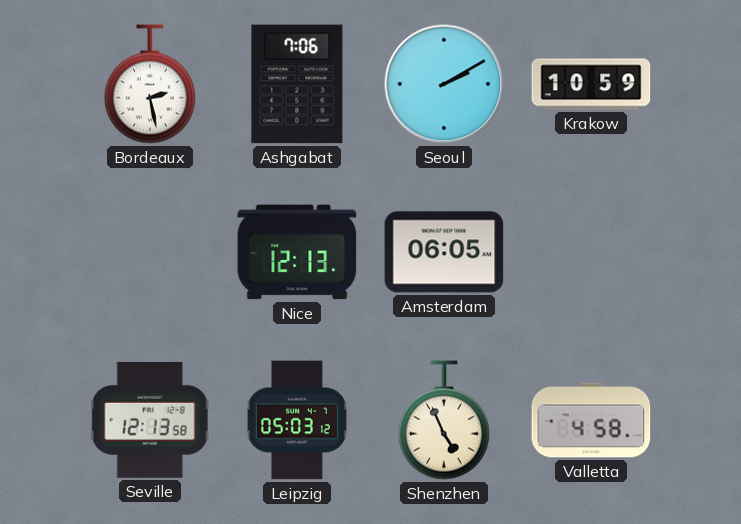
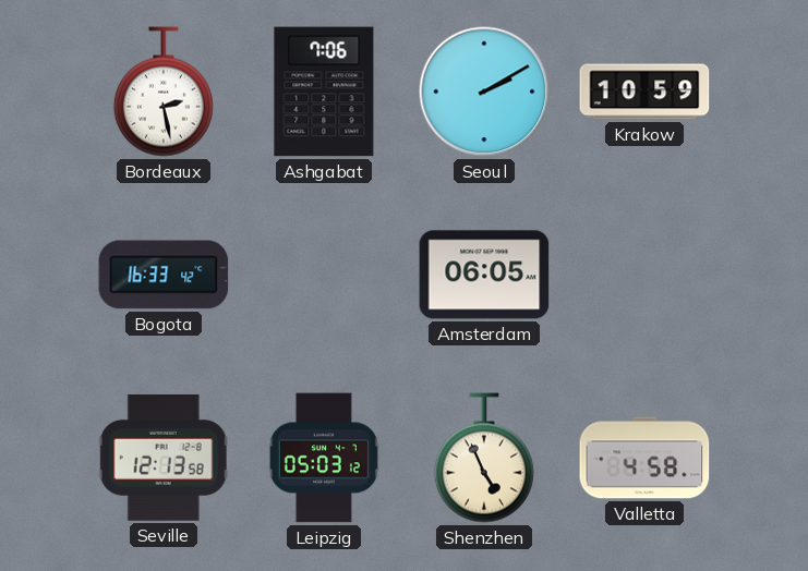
Bogota: none -> 16:33 (164, 275)
Nice: 12:13 -> none (297, 252)
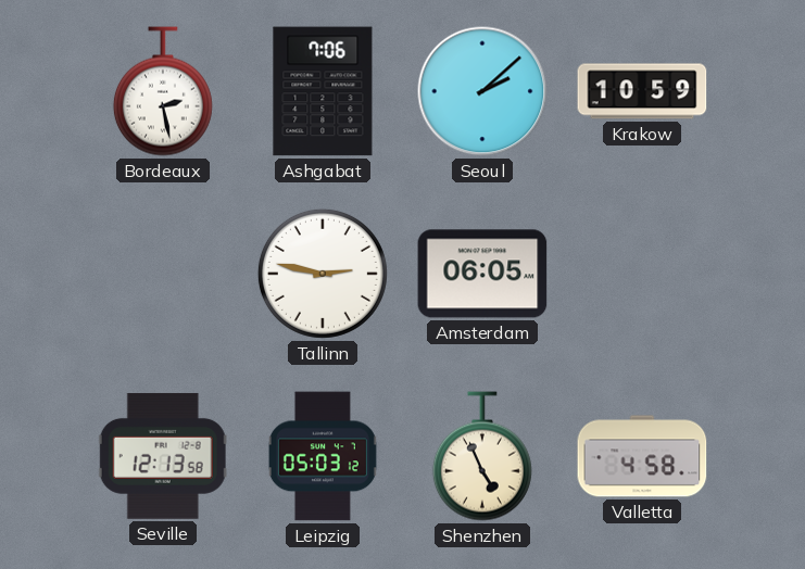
Seoul: 2:10 -> 2:08 (482, 91)
Bogota: 16:33 -> none (164, 275)
Tallinn: none -> 2:47 (323, 274)
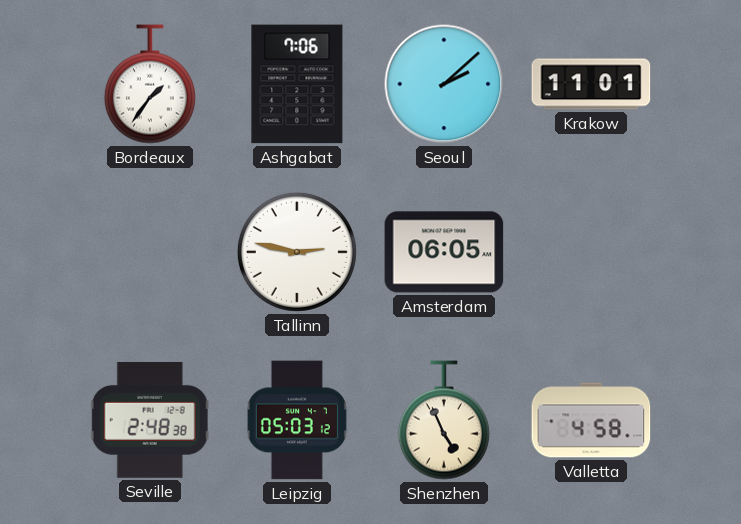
Bordeaux: 2:28 -> 1:36 (150, 84)
Krakow: 10:59 -> 11:01 (591, 84)
Seville: 12:13 -> 2:48 (150, 420)
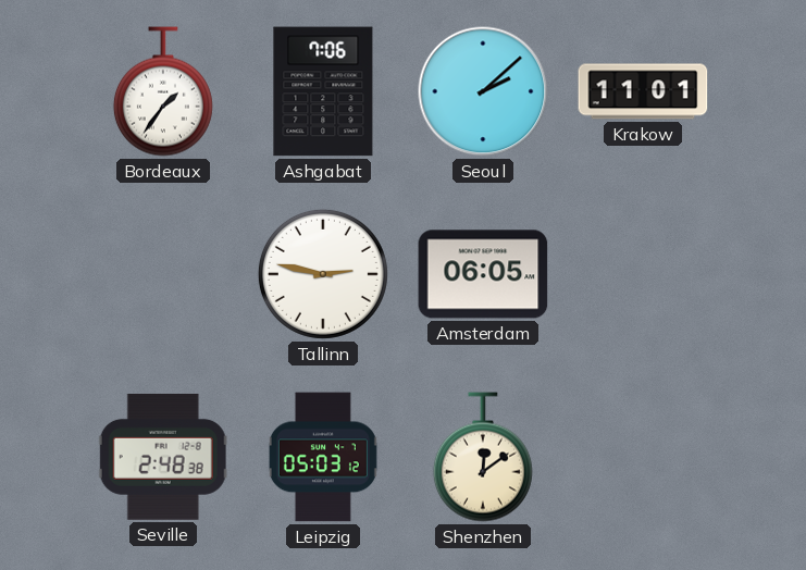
Shenzhen: 4:56 -> 12:09 (483, 457)
Valletta: 4:58 -> none (591, 420)
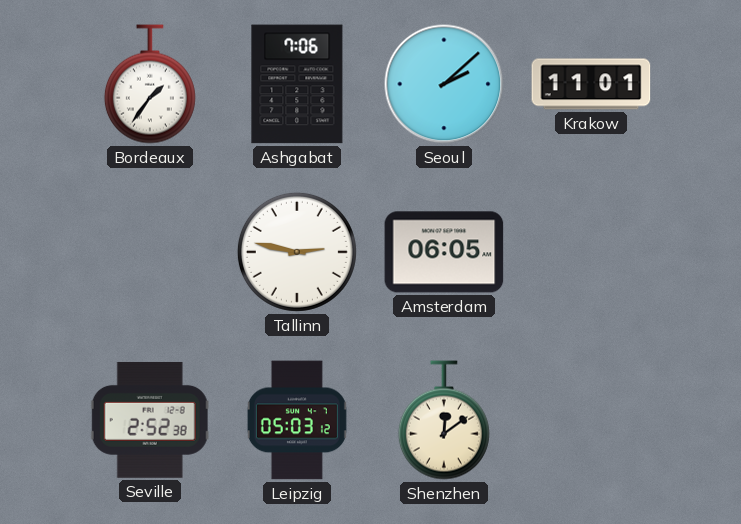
Seville: 2:48 -> 2:52 (150, 420)
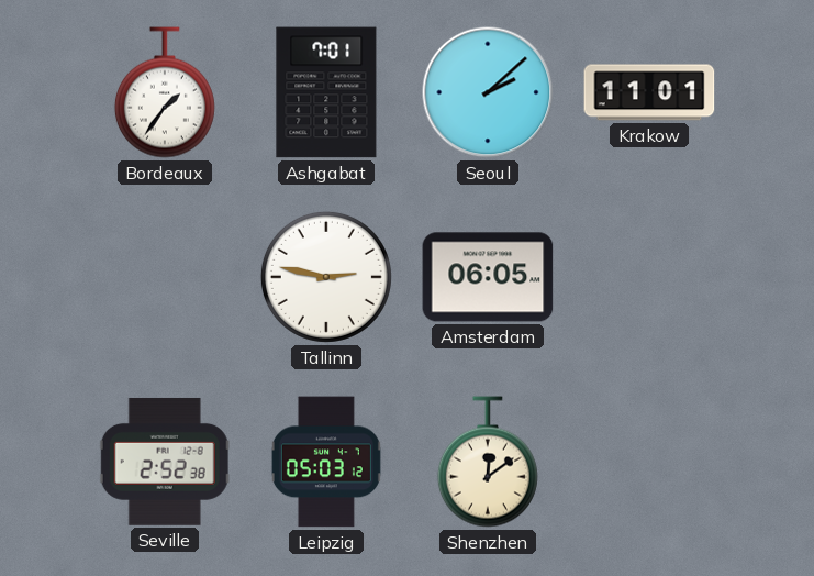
Ashgabat: 7:06 -> 7:01 (326, 92)
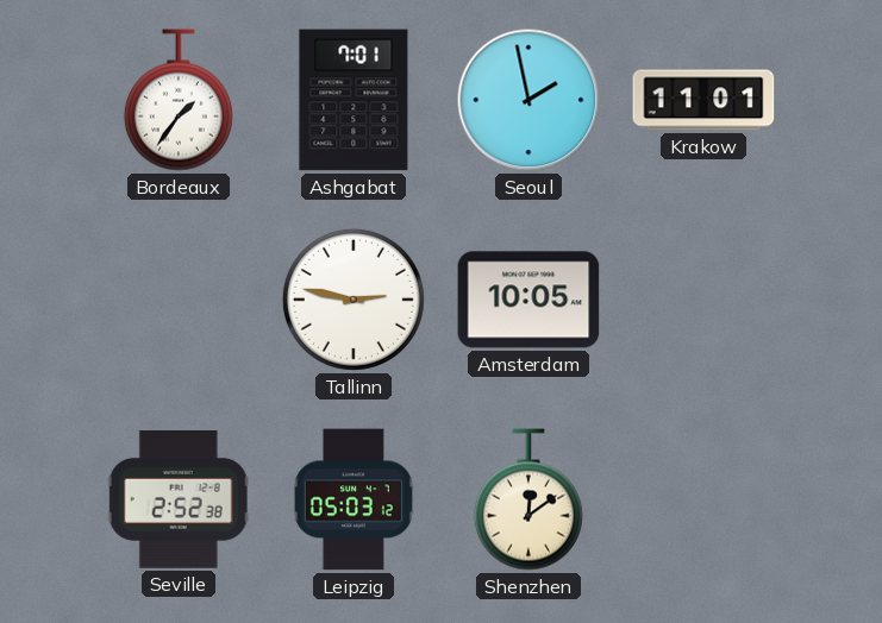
Seoul: 2:08 -> 1:58 (528, 100)
Amsterdam: 06:05 -> 10:05 (528, 300)
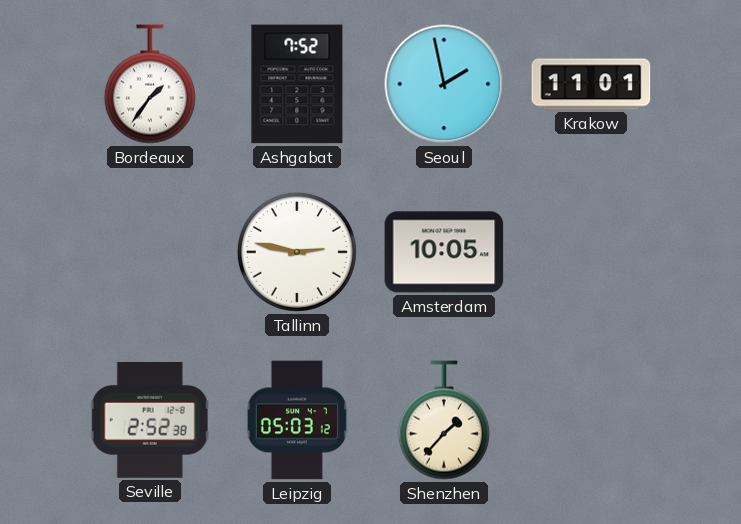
Ashgabat: 7:01 -> 7:52 (297, 84)
Shenzhen: 12:09 -> 1:37 (444, 420)
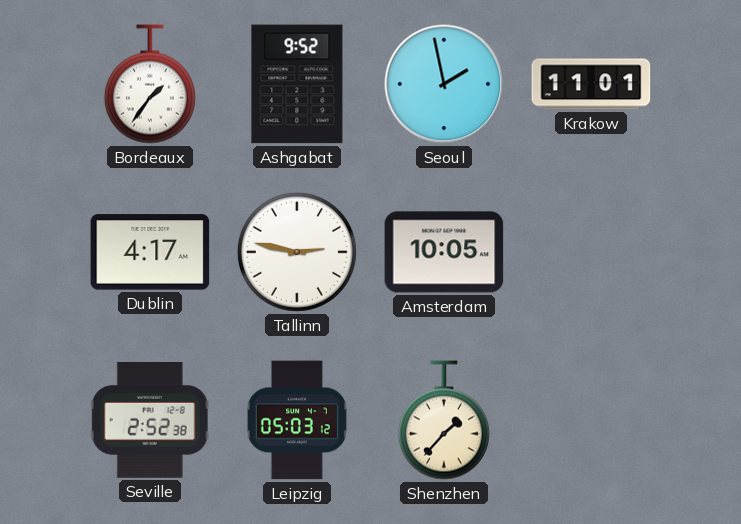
Ashgabat: 7:52 -> 9:52 (297, 84)
Dublin: none -> 4:17 (150, 252)
